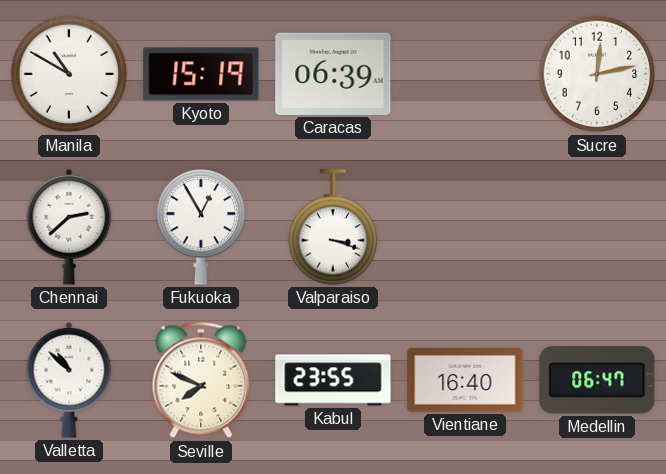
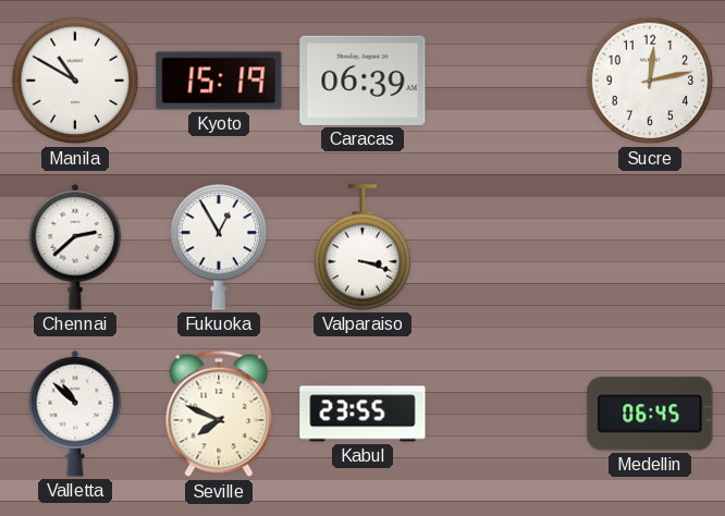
Vientiane: 16:40 -> none (465, 381)
Medellin: 06:47 -> 06:45 (650, 414)
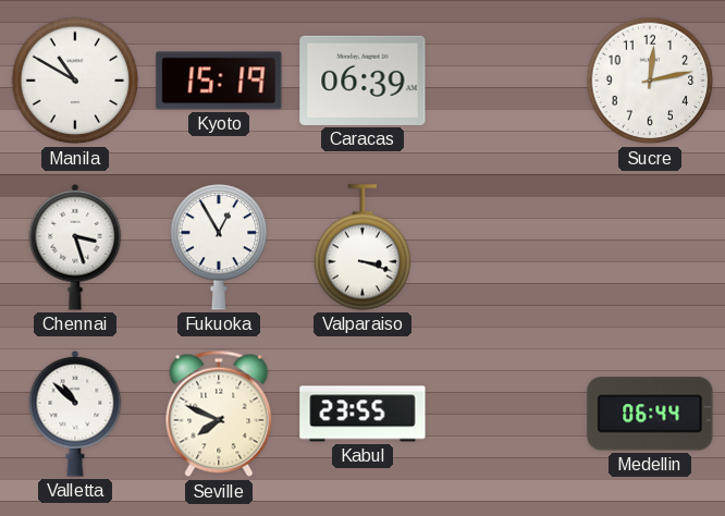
Chennai: 2:38 -> 3:27 (75, 247)
Medellin: 06:45 -> 06:44 (650, 414)
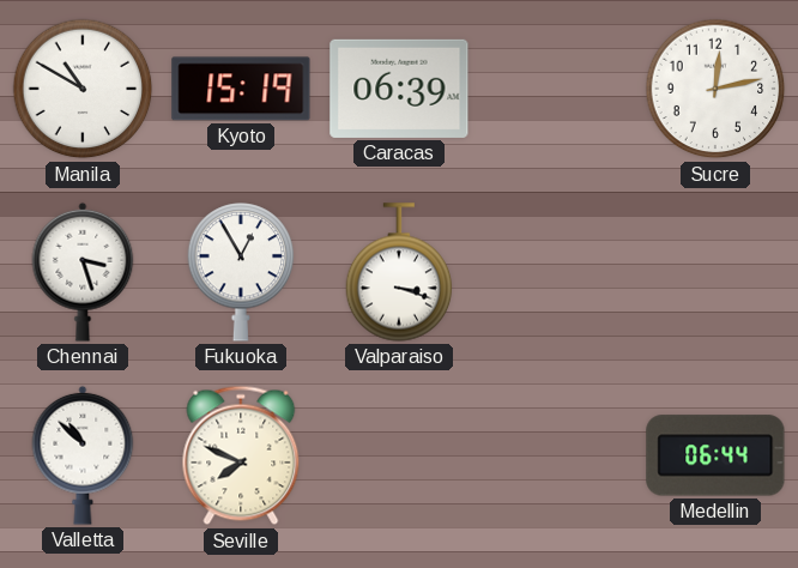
Kabul: 23:55 -> none (362, 414)
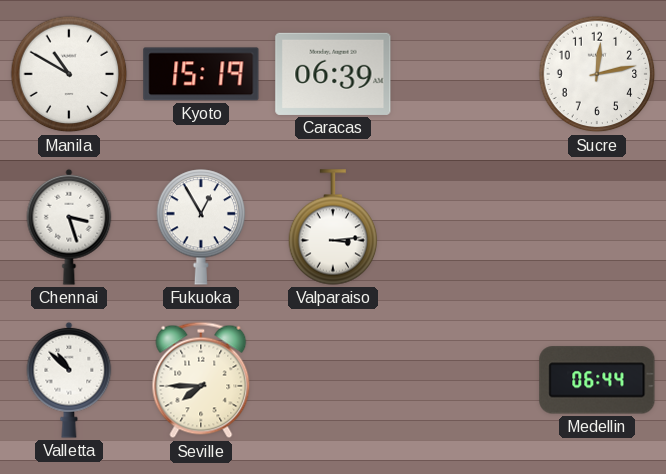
Valparaiso: 3:18 -> 3:14 (333, 227)
Seville: 7:49 -> 7:45 (201, 380)
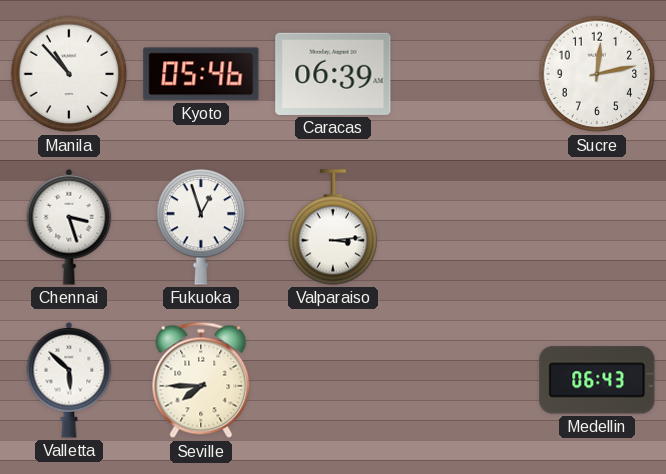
Manila: 10:50 -> 10:53 (69, 74)
Kyoto: 15:19 -> 05:46 (201, 74)
Fukuoka: 12:55 -> 12:57 (201, 227)
Valletta: 10:52 -> 5:52 (69, 380)
Medellin: 06:44 -> 06:43 (597, 380)
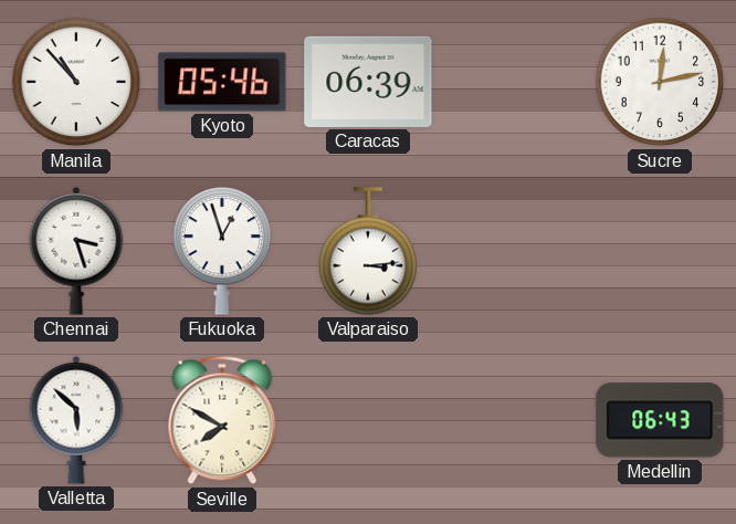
Seville: 7:45 -> 7:50 (222, 420)
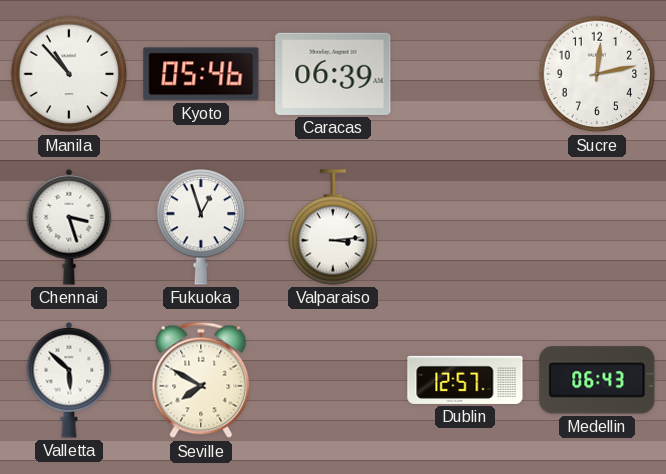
Dublin: none -> 12:57 (465, 380)
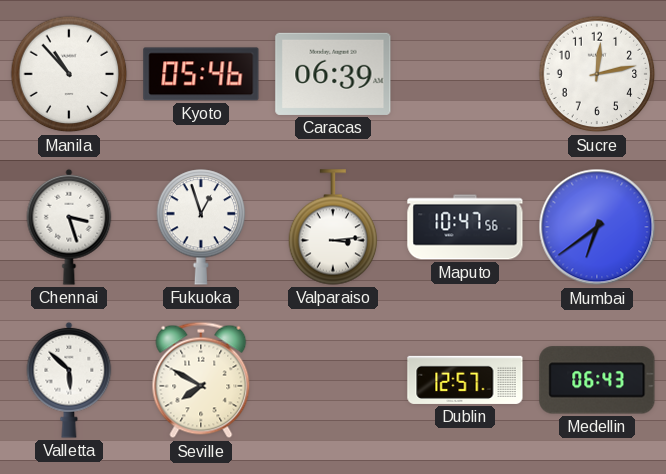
Maputo: none -> 10:47 (465, 227)
Mumbai: none -> 6:39 (597, 227)
